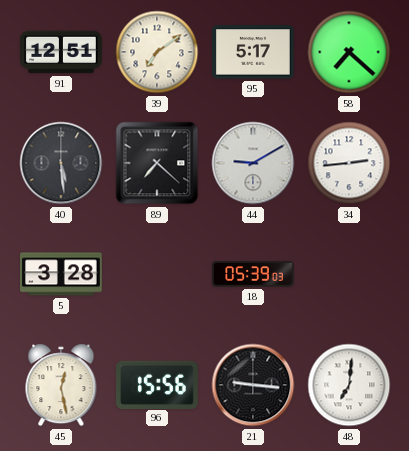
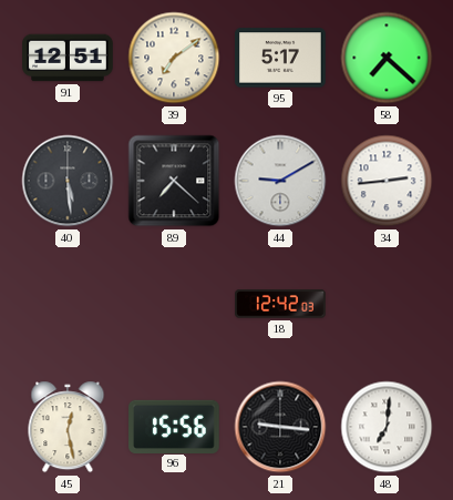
5: 3:28 -> none (61, 274)
18: 05:39 -> 12:42 (280, 304)
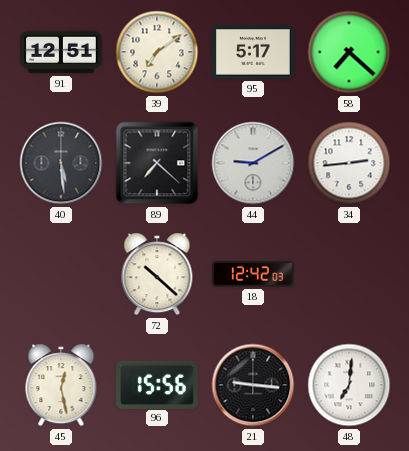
72: none -> 10:22 (157, 274)
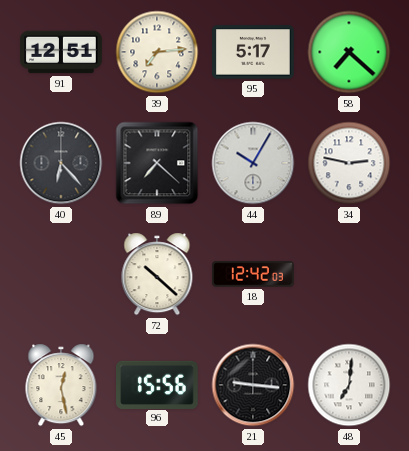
39: 7:09 -> 7:14 (157, 52)
40: 5:29 -> 6:23 (61, 163)
44: 9:10 -> 10:05 (253, 163)
34: 2:44 -> 2:47 (349, 163)
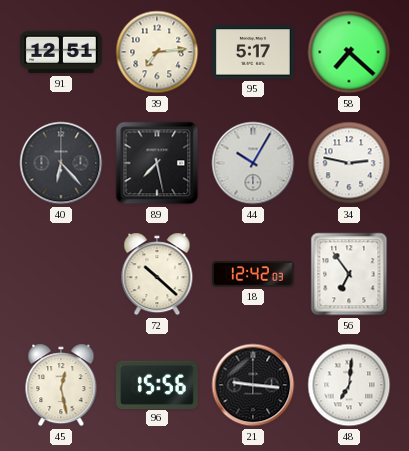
89: 7:22 -> 7:28 (157, 163)
56: none -> 6:54 (349, 274)
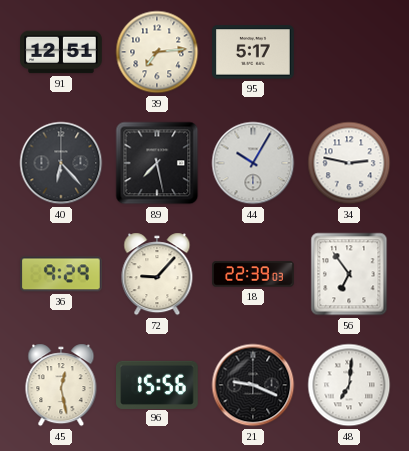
58: 7:22 -> none (349, 52)
36: none -> 9:29 (62, 274)
72: 10:22 -> 9:07 (157, 274)
18: 12:42 -> 22:39 (253, 274)
21: 9:16 -> 9:19 (253, 385)
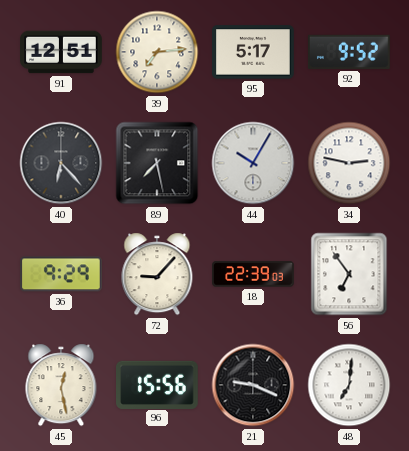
92: none -> 9:52 (349, 52)
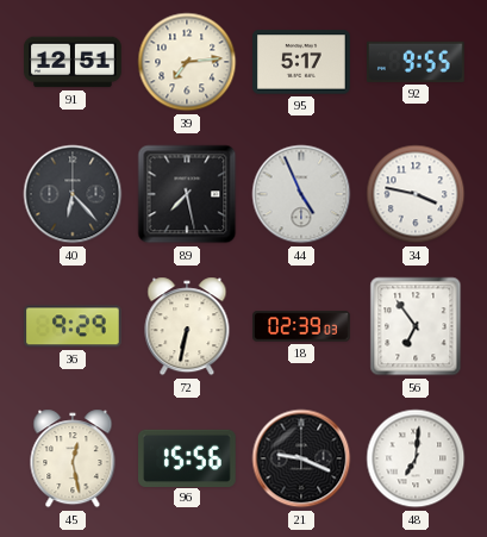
92: 9:52 -> 9:55 (416, 62)
44: 10:05 -> 4:56 (301, 194)
34: 2:47 -> 3:47 (416, 194)
72: 9:07 -> 6:32 (187, 326)
18: 22:39 -> 02:39 (301, 326)
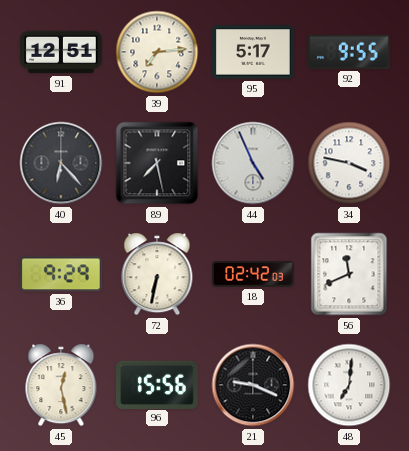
18: 02:39 -> 02:42 (253, 274)
56: 6:54 -> 11:41 (349, 274)
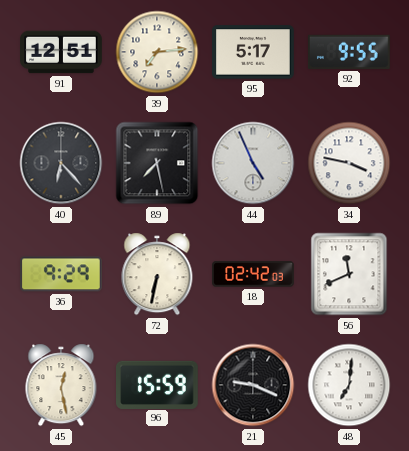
96: 15:56 -> 15:59 (158, 384)
